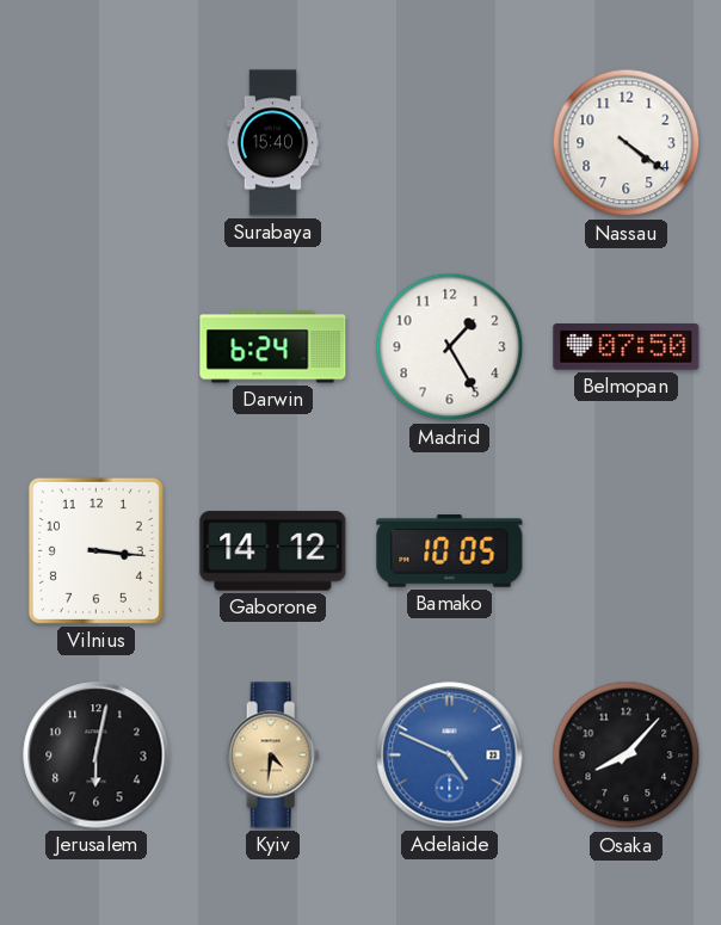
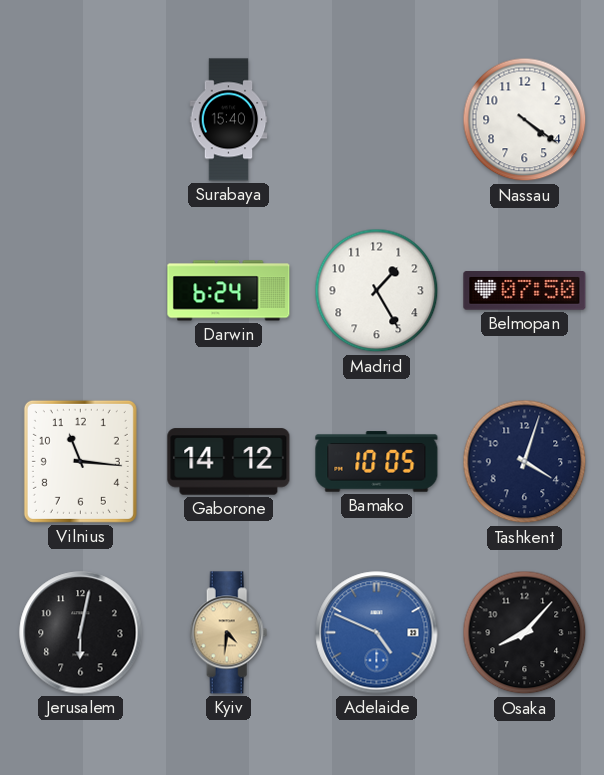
Vilnius: 3:16 -> 11:16 (80, 461)
Tashkent: none -> 4:03 (525, 462)
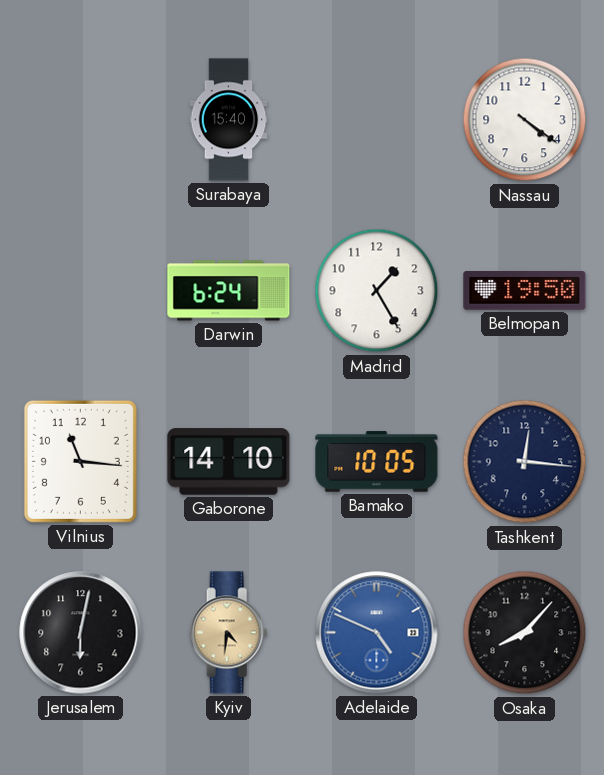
Belmopan: 07:50 -> 19:50 (525, 291)
Gaborone: 14:12 -> 14:10 (229, 462)
Tashkent: 4:03 -> 12:16 (525, 462)
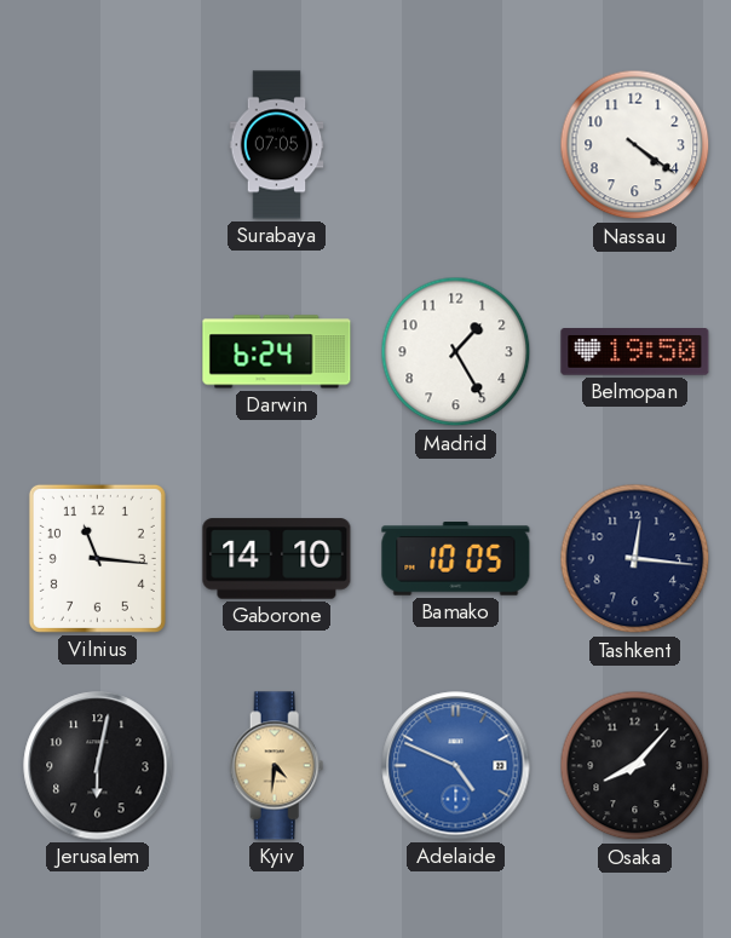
Surabaya: 15:40 -> 07:05 (277, 145)
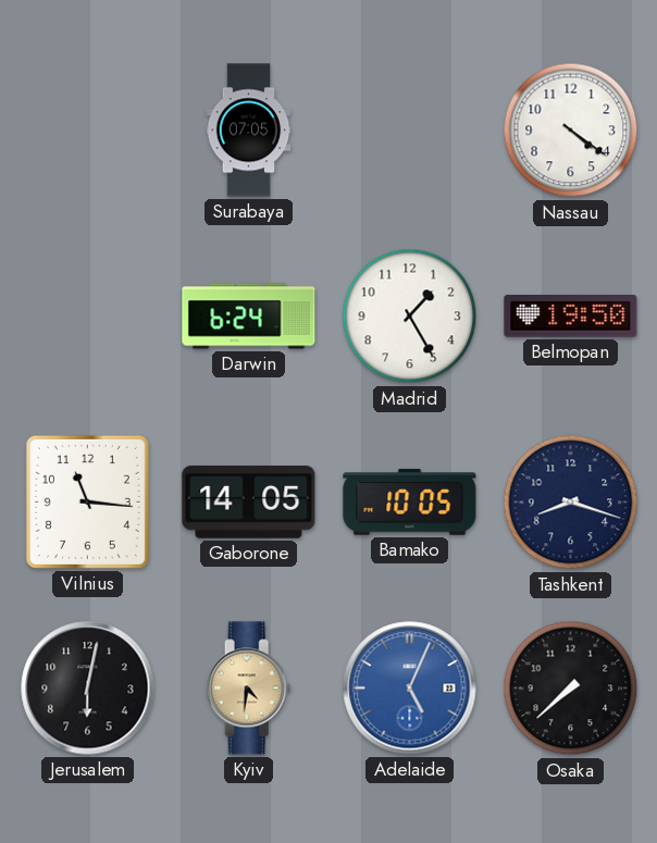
Gaborone: 14:10 -> 14:05 (249, 503)
Tashkent: 12:16 -> 8:18 (571, 503)
Adelaide: 4:49 -> 5:04 (410, 689)
Osaka: 8:07 -> 7:38 (571, 689)
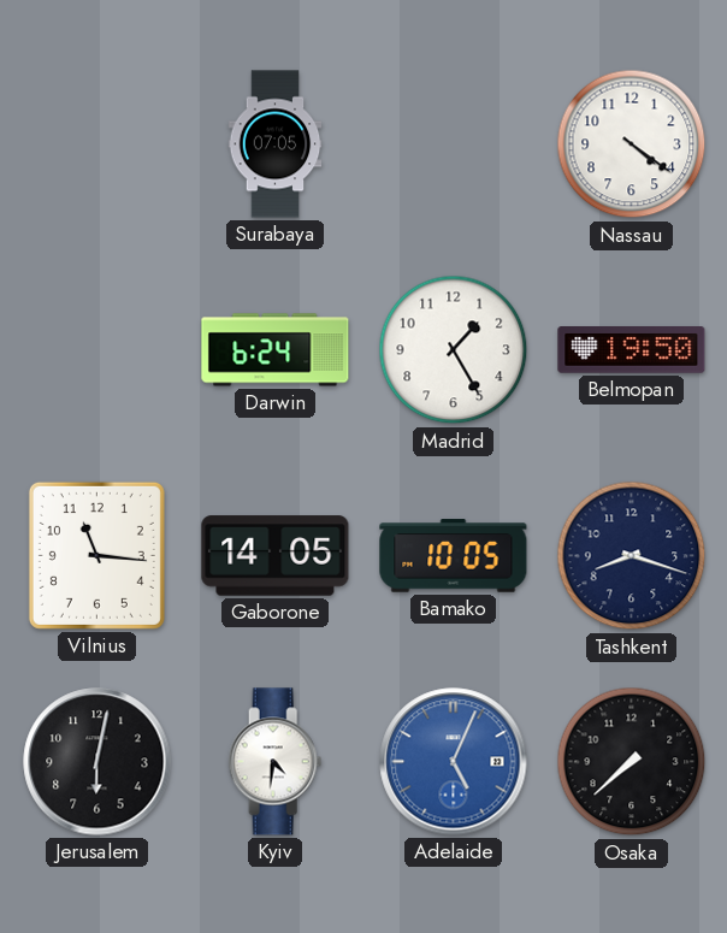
Kyiv dial: champagne -> white (276, 762)
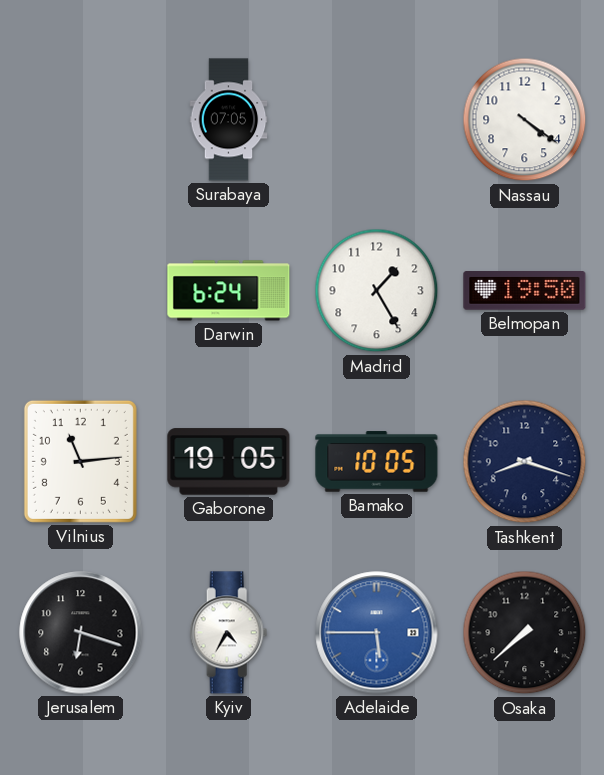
Vilnius: 11:16 -> 11:14 (80, 461)
Gaborone: 14:05 -> 19:05 (229, 462)
Jerusalem: 6:02 -> 6:18 (81, 633)
Kyiv: 4:31 -> 4:35 (229, 633)
Adelaide: 5:04 -> 5:45 (377, 633)
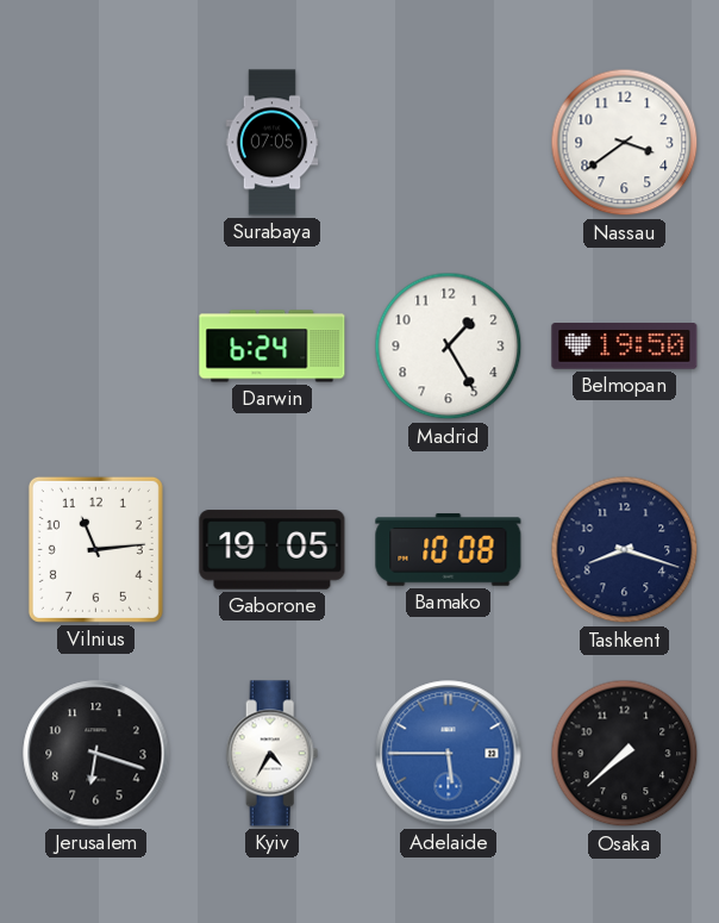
Nassau: 4:21 -> 3:39 (625, 143)
Bamako: 10:05 -> 10:08 (449, 550)
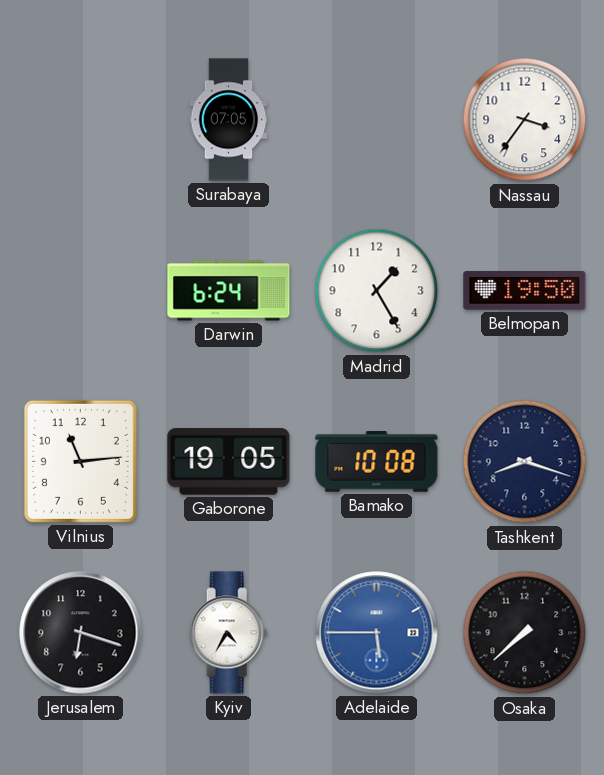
Nassau: 3:39 -> 3:36 (525, 120)
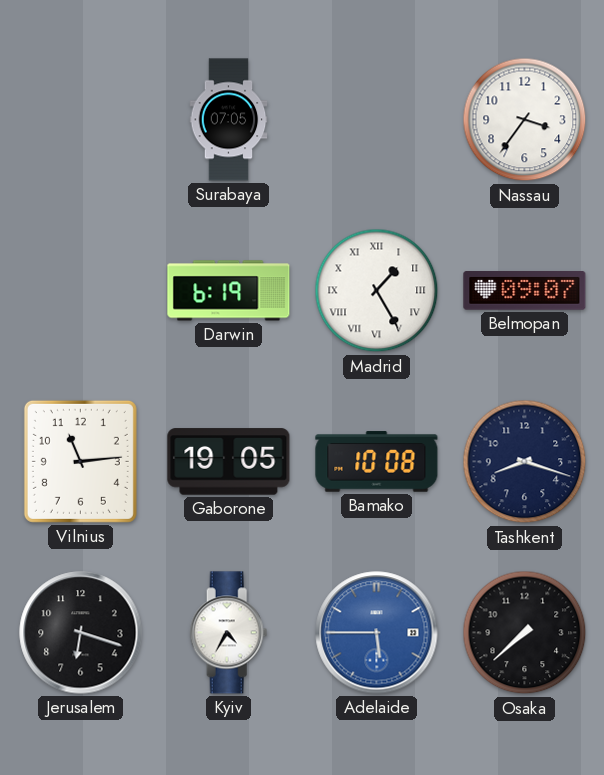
Darwin: 6:24 -> 6:19 (229, 291)
Madrid numerals: Arabic -> Roman (377, 291)
Belmopan: 19:50 -> 09:07 (525, 291)
